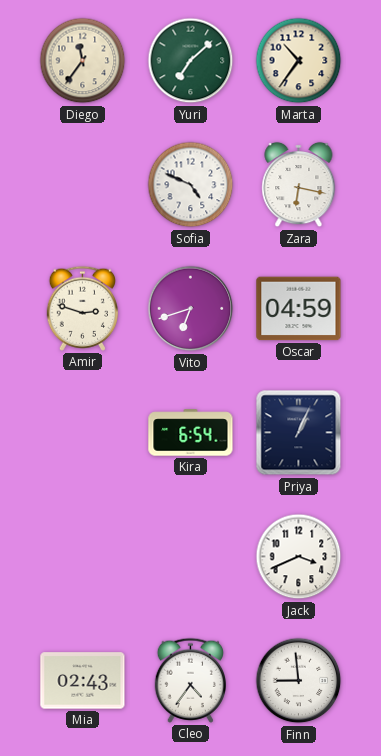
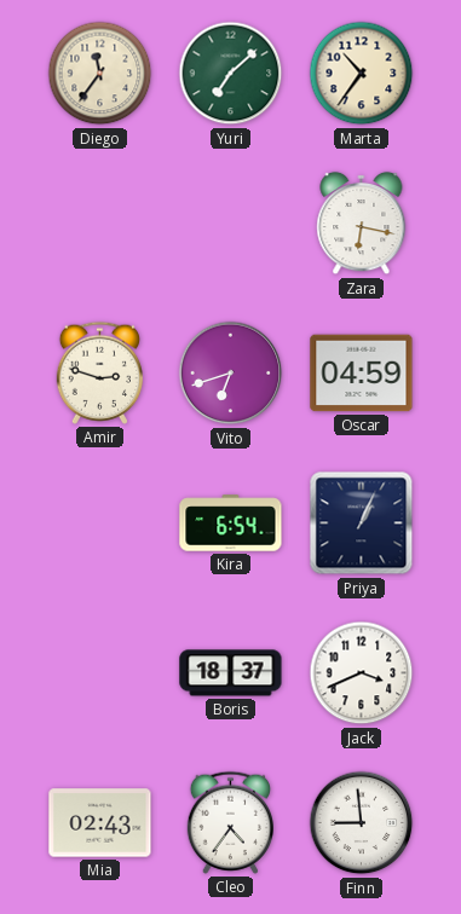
Sofia: 4:49 -> none (191, 185)
Boris: none -> 18:37 (231, 673)
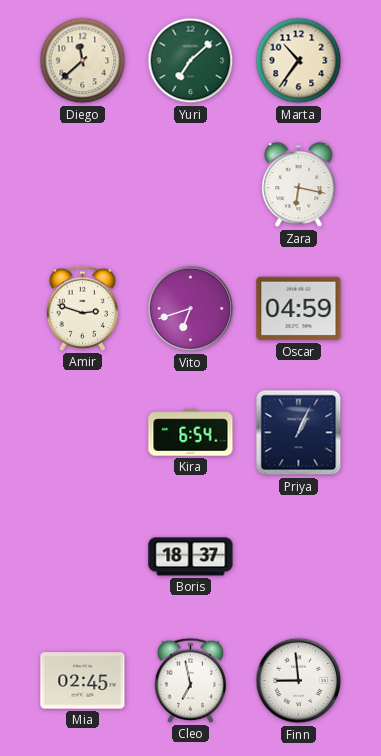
Diego: 11:36 -> 11:38 (83, 61)
Jack: 3:41 -> none (362, 673)
Mia: 02:43 -> 02:45 (83, 681)
Cleo: 4:36 -> 6:58 (190, 680)
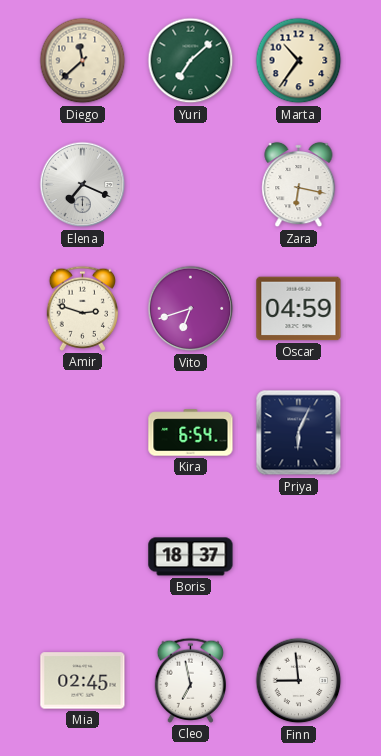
Elena: none -> 7:19 (83, 185)
Priya: 1:04 -> 6:04 (299, 433)
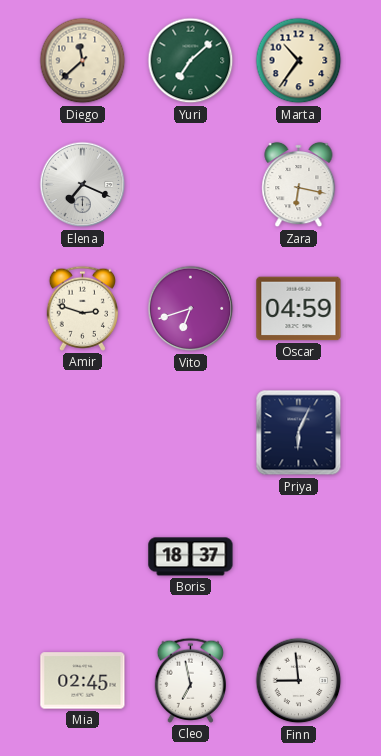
Kira: 6:54 -> none (191, 433)
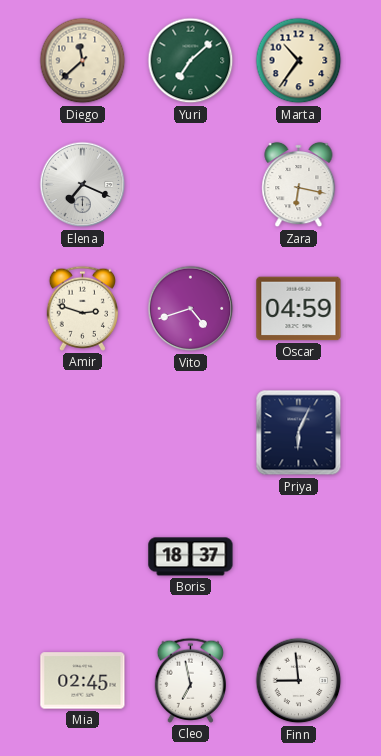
Vito: 6:42 -> 4:42 (191, 309)
